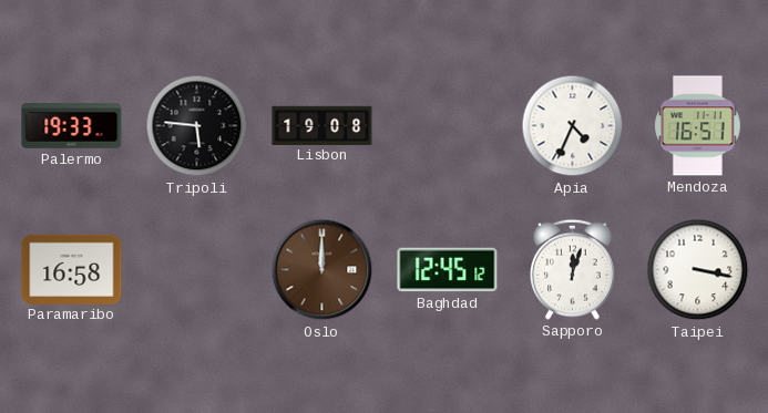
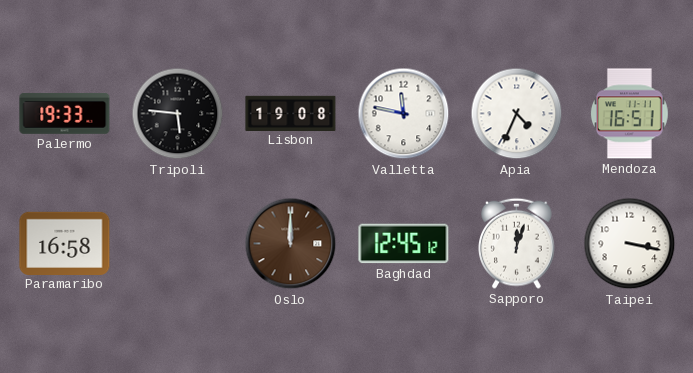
Valletta: none -> 11:47 (404, 114)
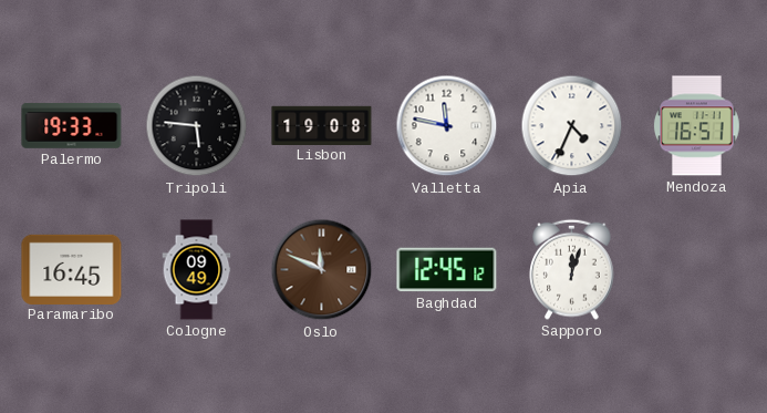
Paramaribo: 16:58 -> 16:45 (72, 269)
Cologne: none -> 09:49 (197, 270)
Oslo: 12:00 -> 11:49 (322, 270)
Taipei: 3:17 -> none (630, 244)
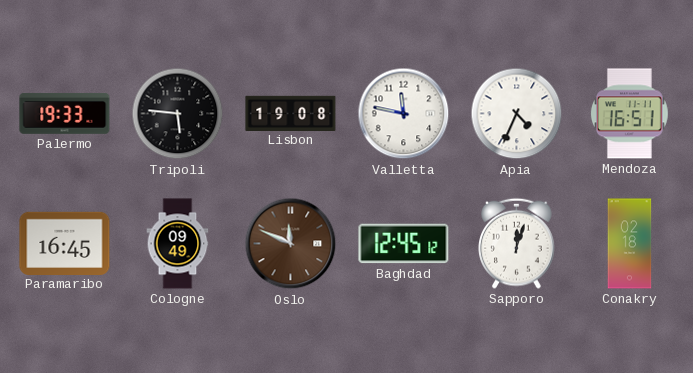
Conakry: none -> 02:18 (630, 244)
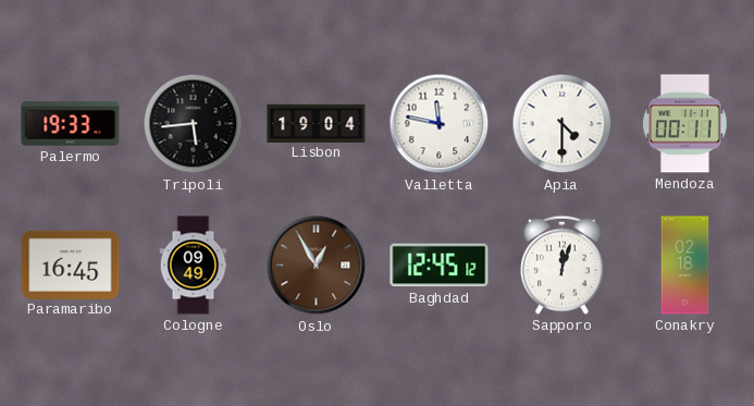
Tripoli: 5:46 -> 5:44 (194, 124)
Lisbon: 19:08 -> 19:04 (317, 123)
Apia: 4:34 -> 4:30 (563, 124)
Mendoza: 16:51 -> 00:11 (685, 124)
Oslo: 11:49 -> 12:55 (317, 266)
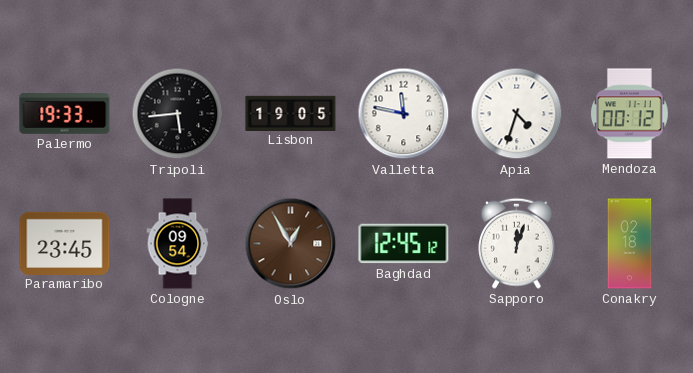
Lisbon: 19:04 -> 19:05 (291, 113)
Apia: 4:30 -> 4:33 (517, 114)
Mendoza: 00:11 -> 00:12 (630, 114)
Paramaribo: 16:45 -> 23:45 (65, 243)
Cologne: 09:49 -> 09:54 (178, 244)
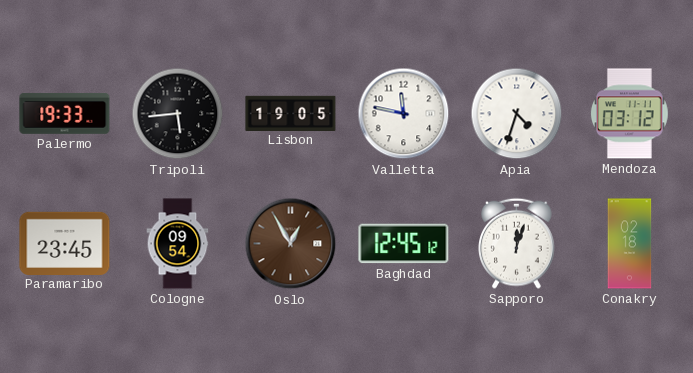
Mendoza: 00:12 -> 03:12 (630, 114)
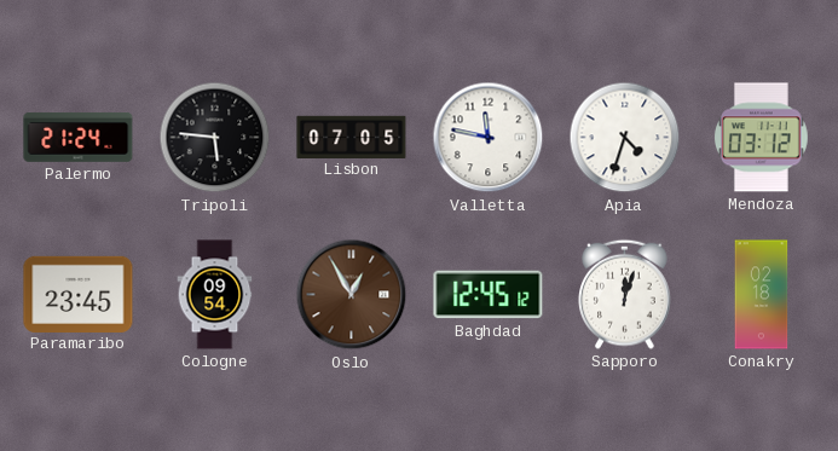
Palermo: 19:33 -> 21:24 (79, 137)
Tripoli: 5:44 -> 5:46 (215, 138)
Lisbon: 19:05 -> 07:05 (352, 137)
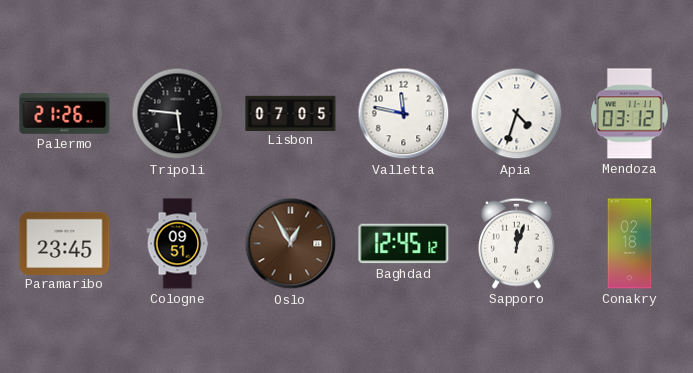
Palermo: 21:24 -> 21:26 (65, 113)
Cologne: 09:54 -> 09:51 (178, 244)
